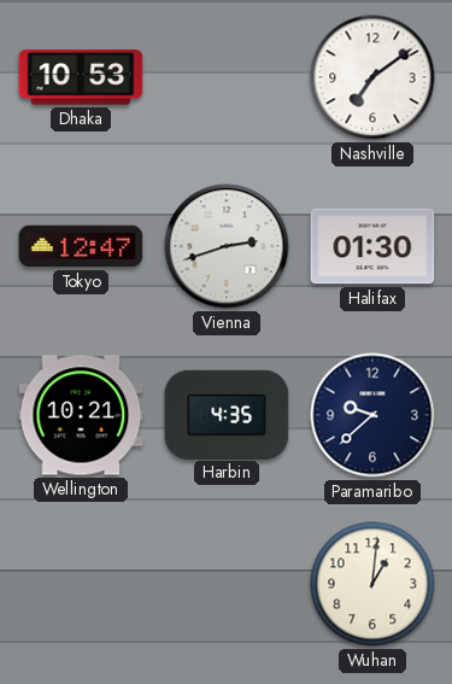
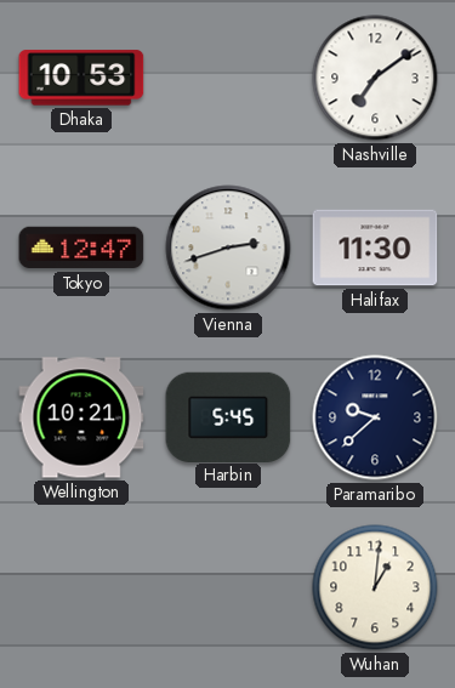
Halifax: 01:30 -> 11:30 (375, 248)
Harbin: 4:35 -> 5:45 (228, 416)
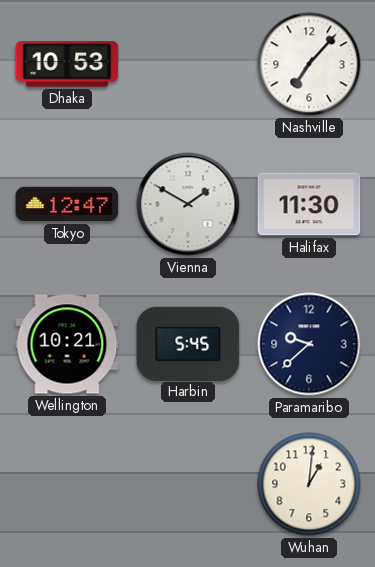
Nashville: 7:09 -> 7:07 (309, 64)
Vienna: 2:42 -> 1:50 (188, 204)
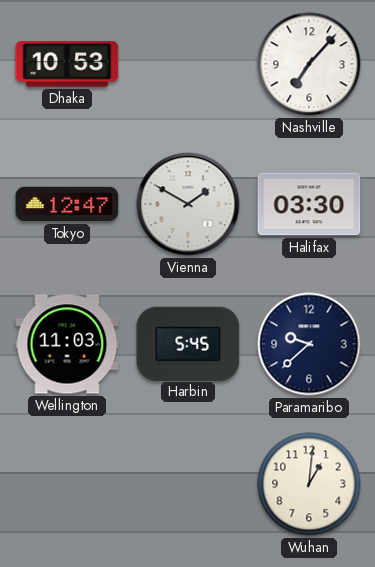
Halifax: 11:30 -> 03:30 (309, 204)
Wellington: 10:21 -> 11:03 (67, 344)
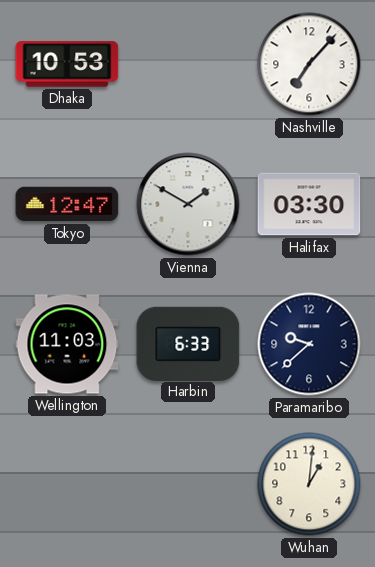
Harbin: 5:45 -> 6:33 (188, 343)
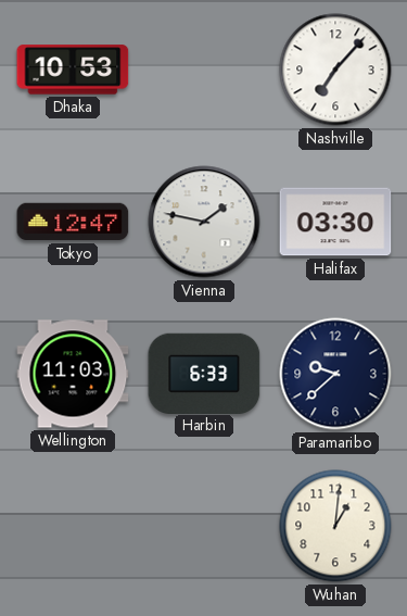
Vienna: 1:50 -> 1:47 (204, 222)
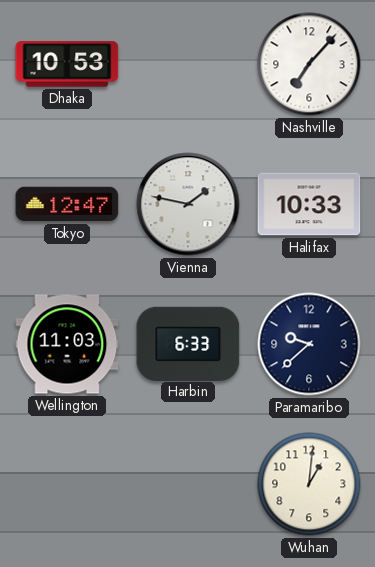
Halifax: 03:30 -> 10:33 (309, 204)
